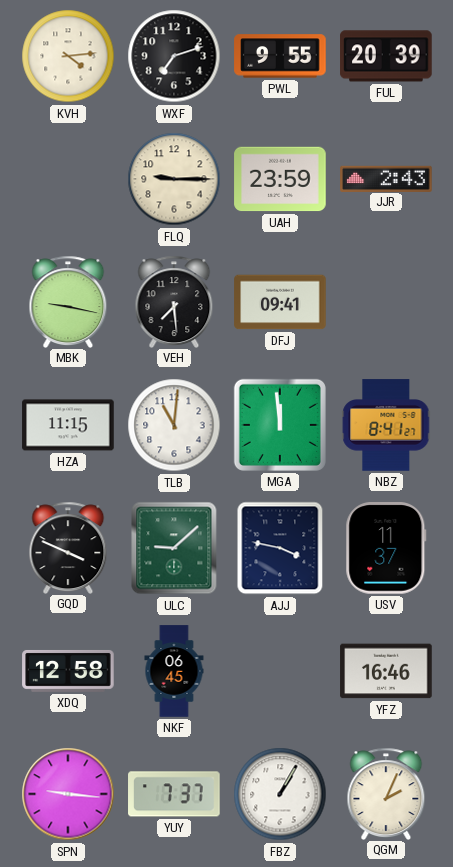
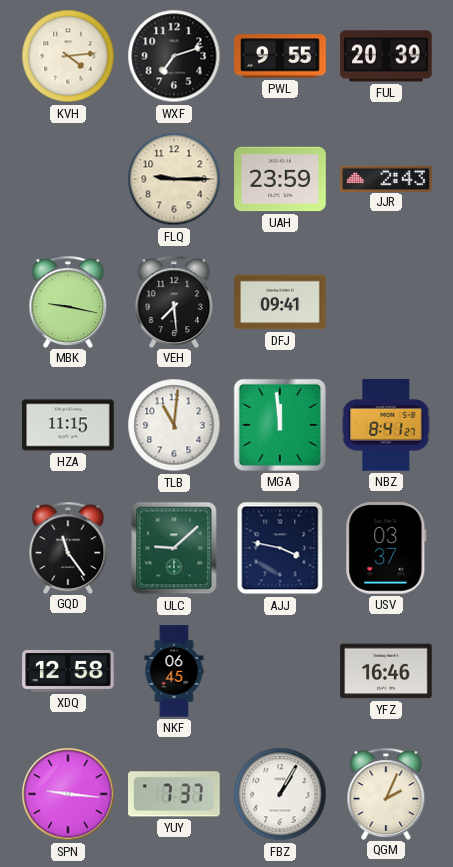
GQD: 3:49 -> 11:24 (68, 547)
USV: 11:37 -> 03:37 (386, 548)
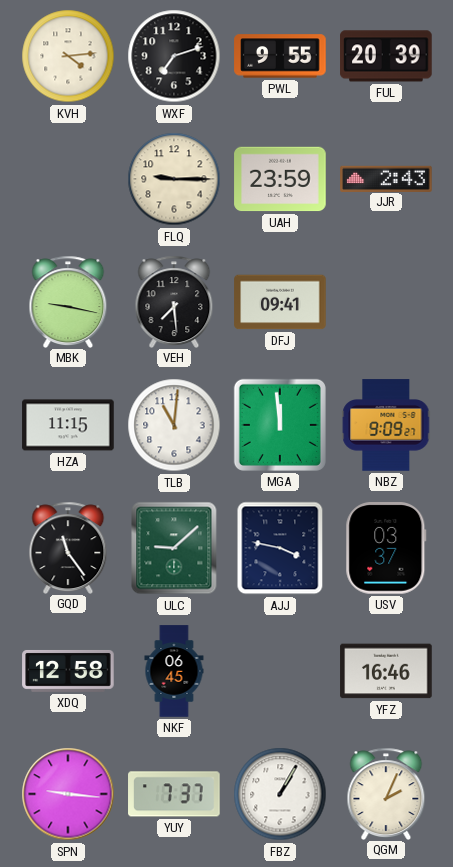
NBZ: 8:41 -> 9:09 (386, 425)
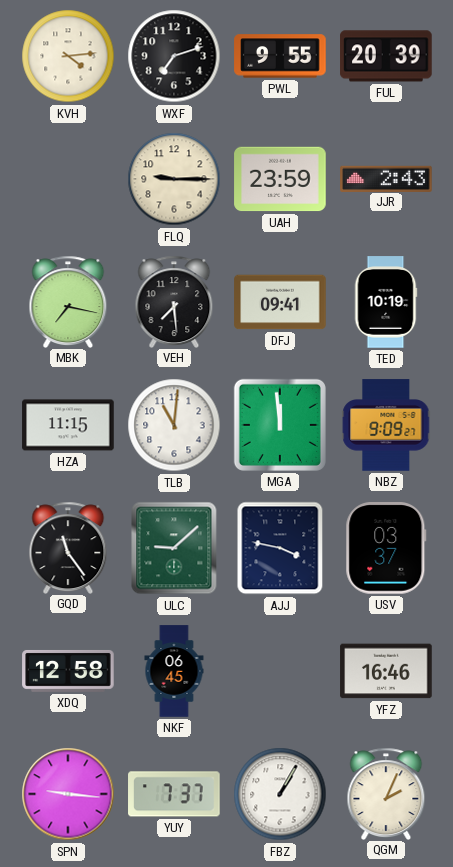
MBK: 9:17 -> 7:17 (68, 301)
TED: none -> 10:19 (386, 302)
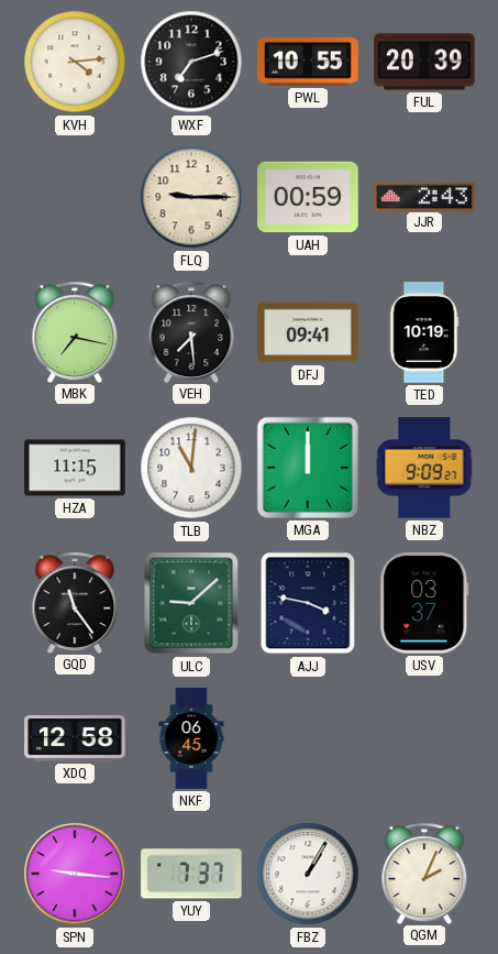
PWL: 9:55 -> 10:55 (308, 62)
UAH: 23:59 -> 00:59 (308, 197)
MGA: 11:59 -> 12:00 (308, 468)
YFZ: 16:46 -> none (386, 671)
